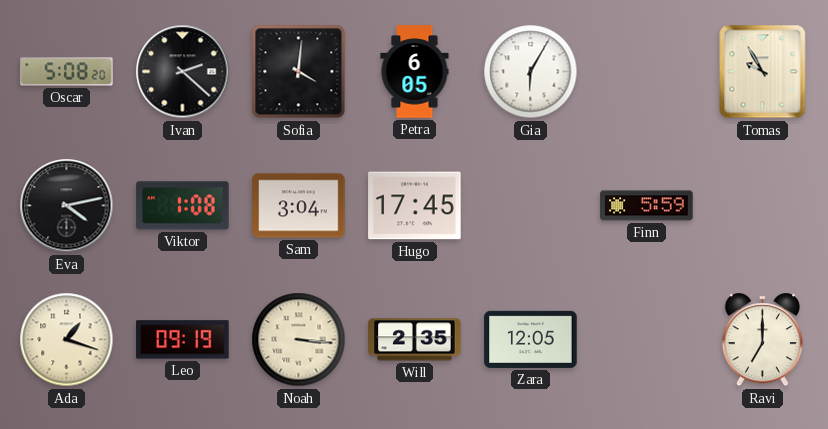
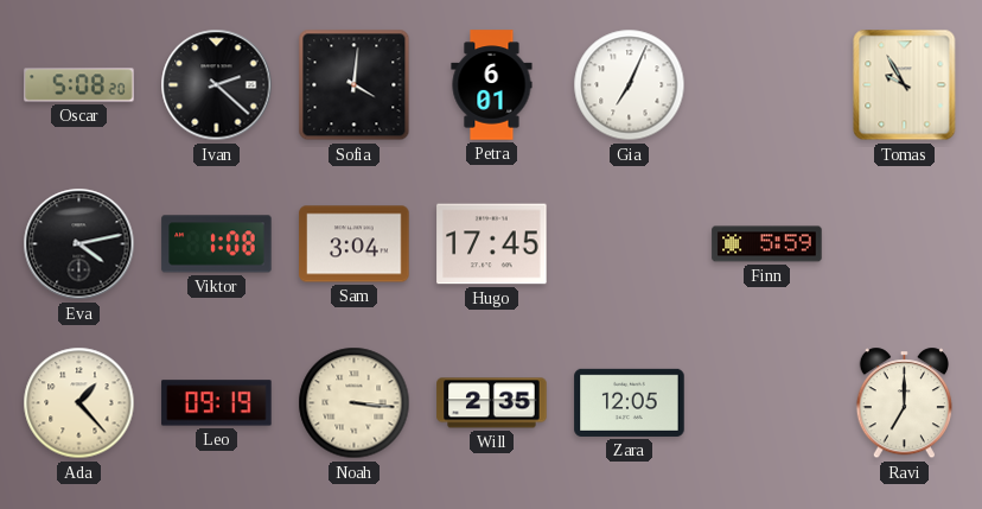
Petra: 6:05 -> 6:01 (492, 85)
Gia: 6:05 -> 7:04 (630, 85)
Ada: 1:18 -> 1:23 (79, 403)
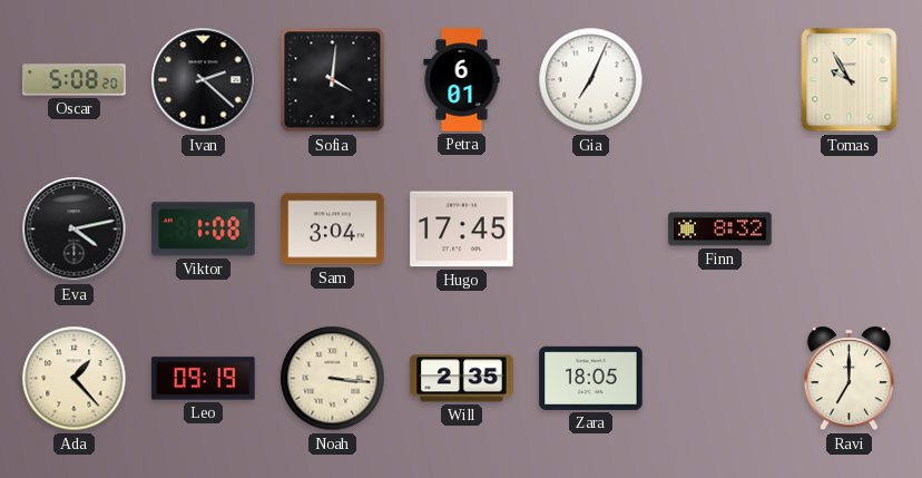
Finn: 5:59 -> 8:32 (720, 230)
Zara: 12:05 -> 18:05 (591, 378)
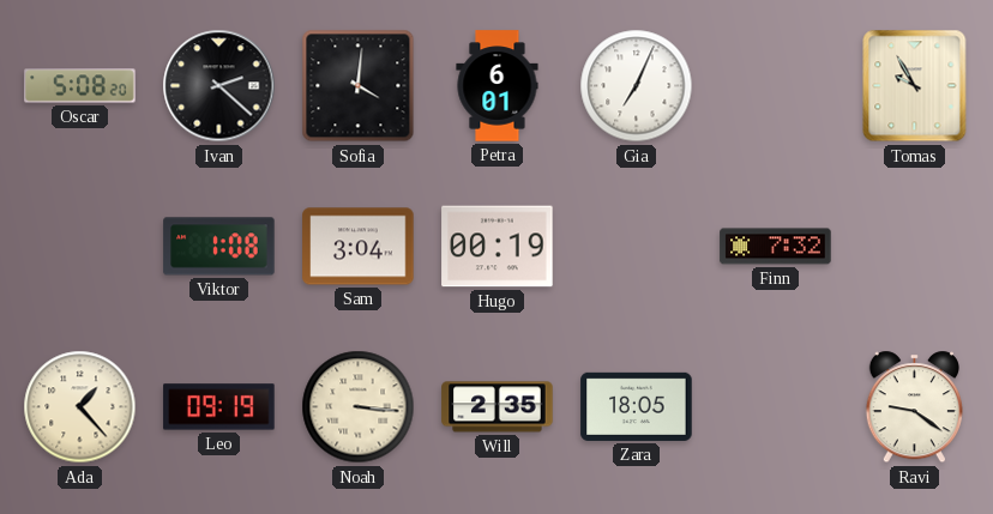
Eva: 4:13 -> none (75, 230)
Hugo: 17:45 -> 00:19 (498, 247)
Finn: 8:32 -> 7:32 (776, 247)
Ravi: 7:00 -> 9:21 (914, 407)
